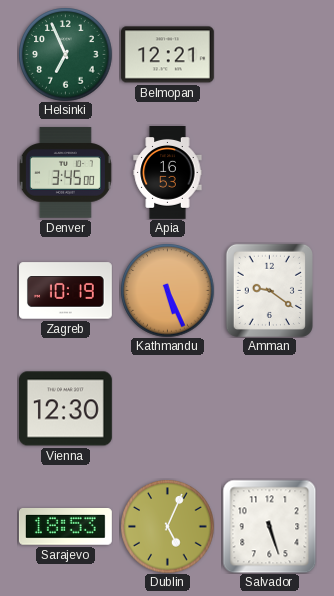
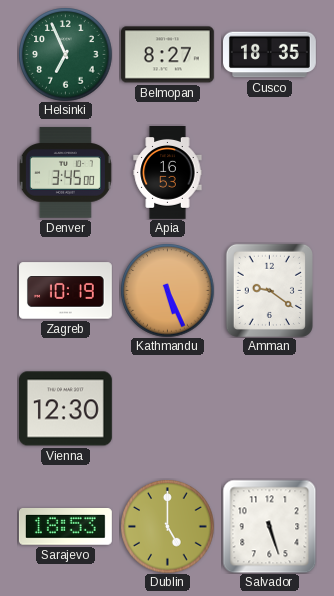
Belmopan: 12:21 -> 8:27 (167, 55)
Cusco: none -> 18:35 (270, 55)
Dublin: 5:04 -> 5:00 (167, 526)
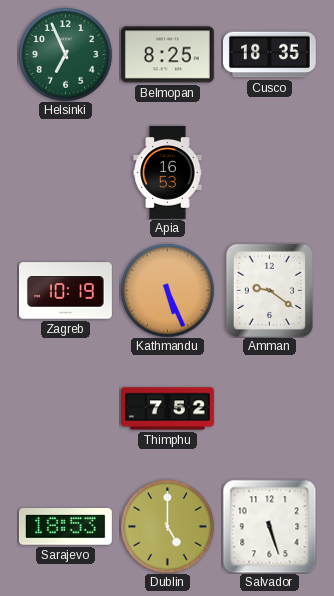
Belmopan: 8:27 -> 8:25 (167, 55)
Denver: 3:45 -> none (65, 173)
Vienna: 12:30 -> none (65, 409)
Thimphu: none -> 7:52 (168, 409)
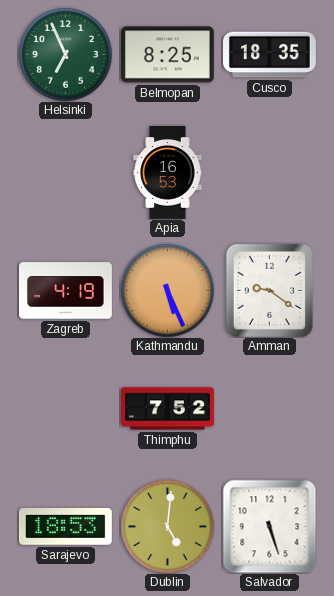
Zagreb: 10:19 -> 4:19 (66, 291)
Dublin: 5:00 -> 5:01 (167, 526)
